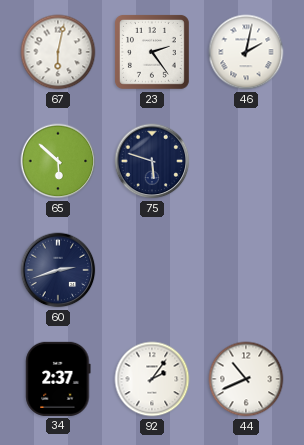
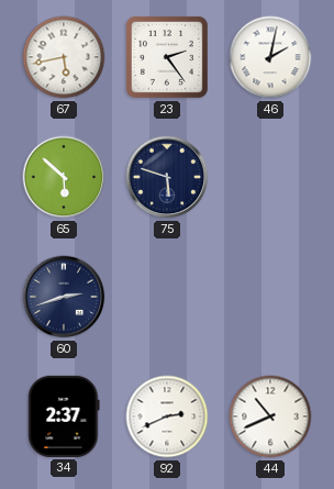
67: 6:02 -> 5:43 (64, 57)
92: 2:06 -> 2:41 (167, 416)
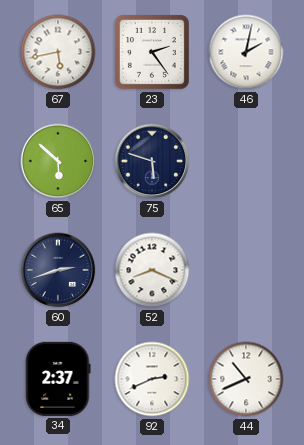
52: none -> 8:19 (152, 270)
